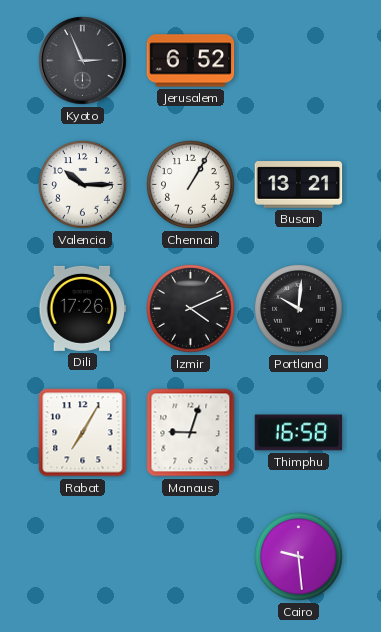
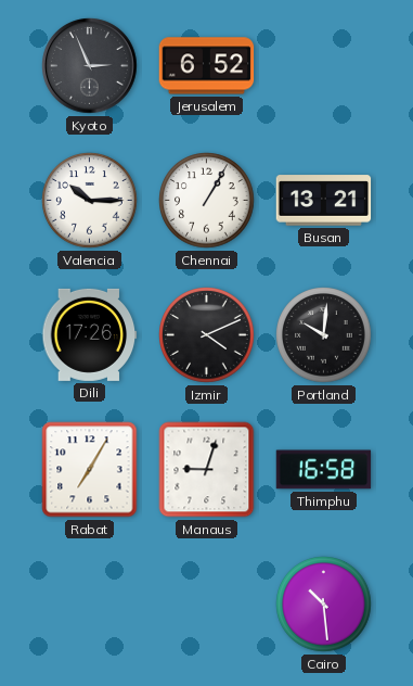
Cairo: 9:29 -> 10:29 (324, 605)
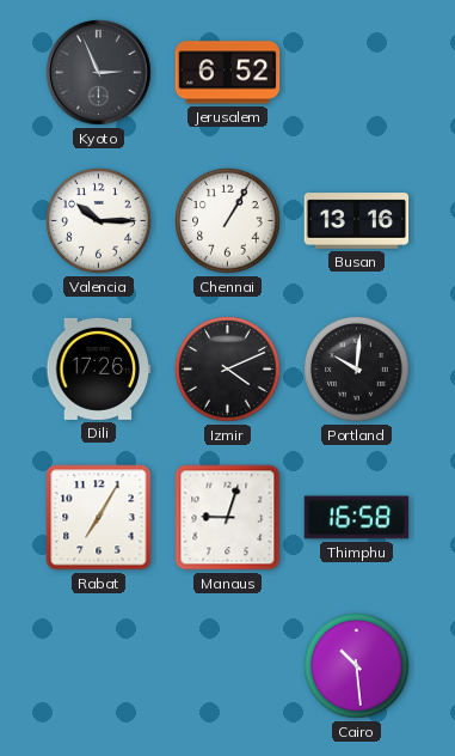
Busan: 13:21 -> 13:16 (357, 221)
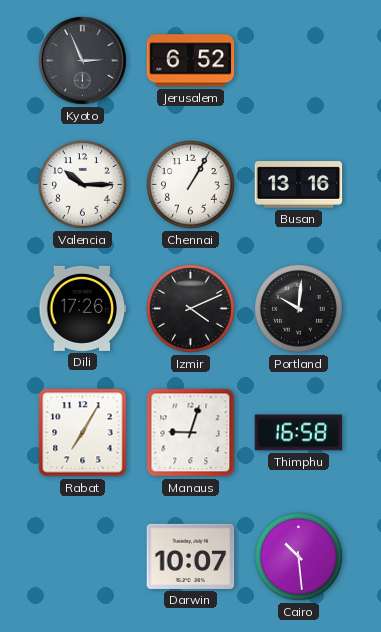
Darwin: none -> 10:07 (191, 556)
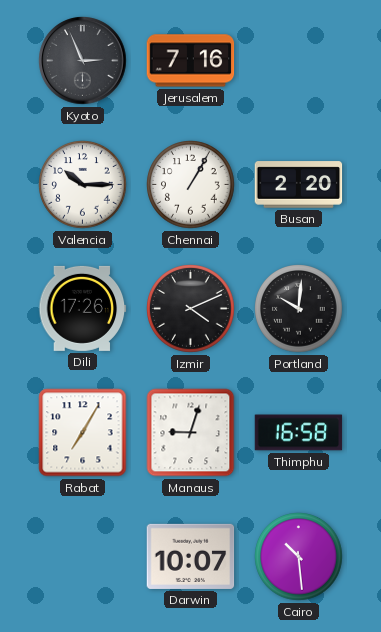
Jerusalem: 6:52 -> 7:16 (191, 61)
Busan: 13:16 -> 2:20 (299, 185)
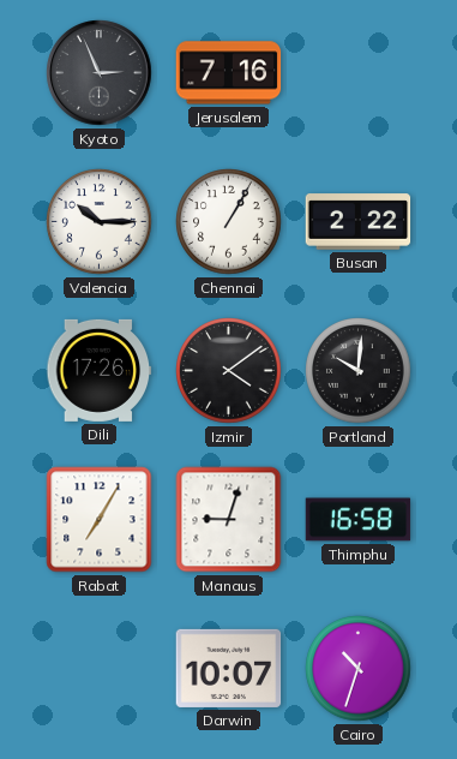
Busan: 2:20 -> 2:22 (359, 222)
Izmir: 4:11 -> 4:09 (229, 371)
Cairo: 10:29 -> 10:33 (359, 669)
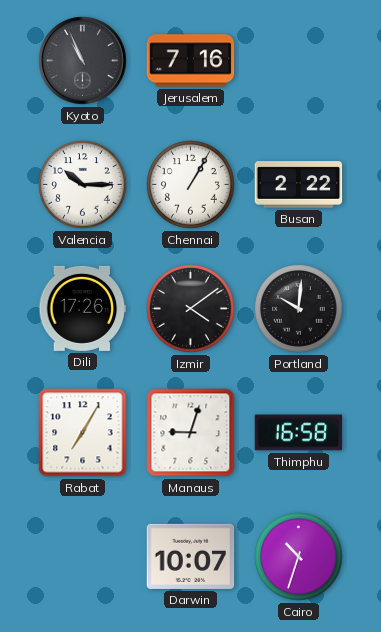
Kyoto: 2:56 -> 10:56 (83, 61)
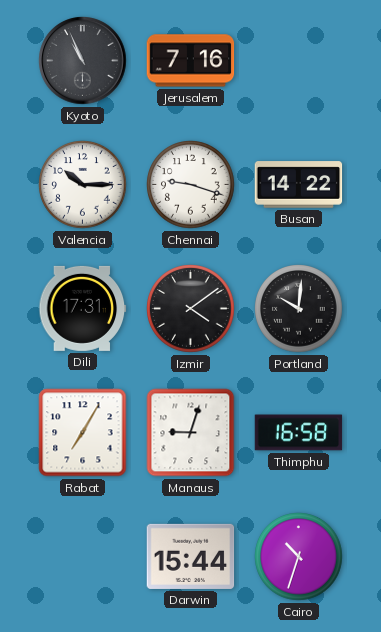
Chennai: 1:05 -> 9:18 (191, 185)
Busan: 2:22 -> 14:22 (299, 185)
Dili: 17:26 -> 17:31 (83, 308)
Darwin: 10:07 -> 15:44 (191, 556)
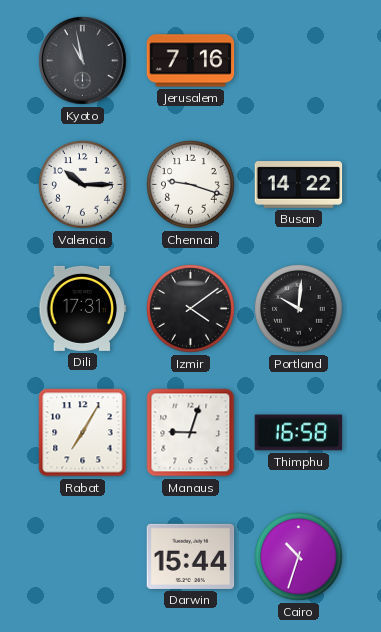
Kyoto: 10:56 -> 10:58 (83, 61)
